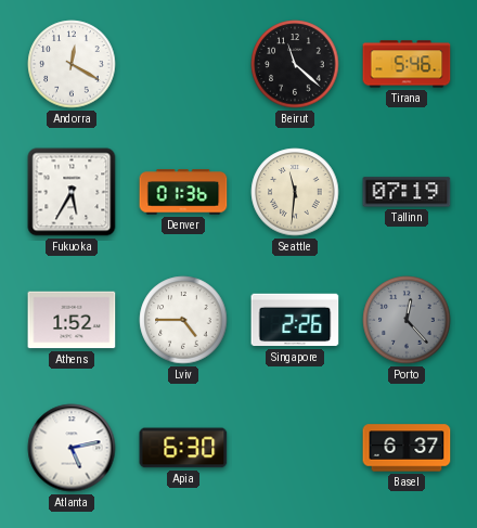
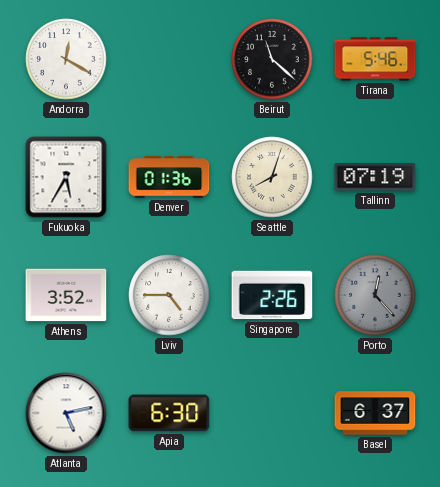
Seattle: 11:31 -> 8:03 (272, 177)
Athens: 1:52 -> 3:52 (66, 295)
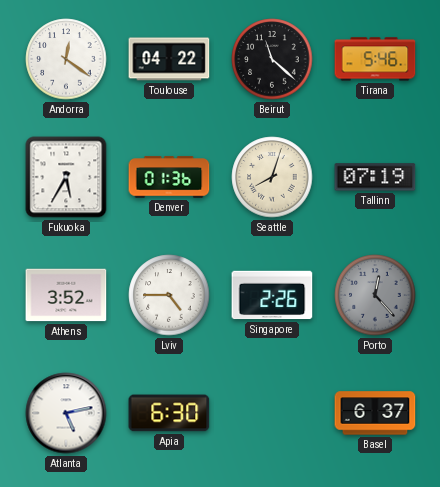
Andorra: 12:20 -> 12:21 (66, 59)
Toulouse: none -> 04:22 (169, 59)
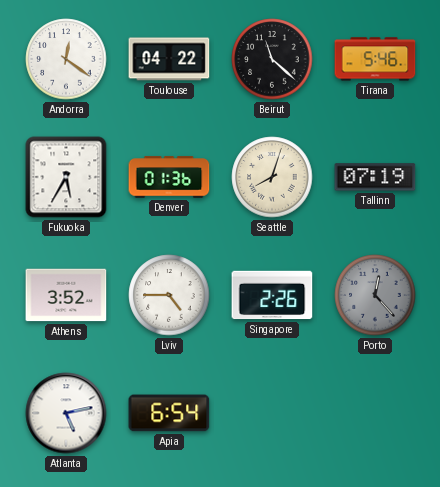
Apia: 6:30 -> 6:54 (169, 413)
Basel: 6:37 -> none (375, 413)
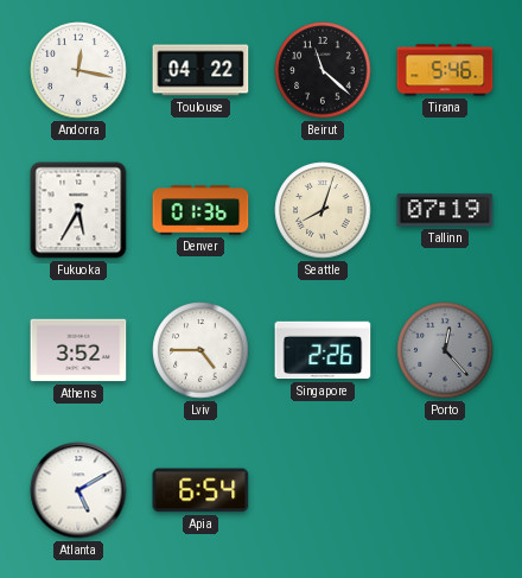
Andorra: 12:21 -> 12:17 (78, 70)
Atlanta: 5:13 -> 5:10 (78, 490)
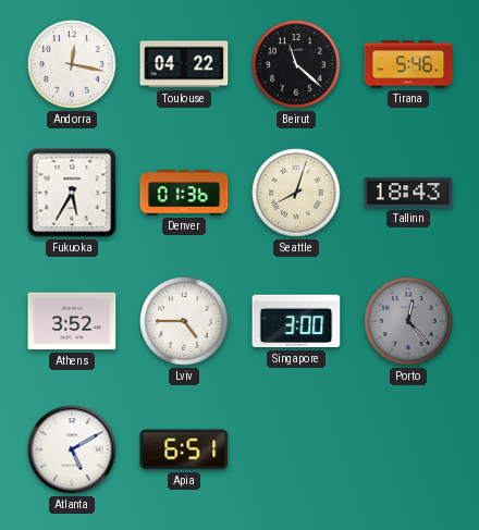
Tallinn: 07:19 -> 18:43 (408, 193)
Singapore: 2:26 -> 3:00 (296, 321)
Apia: 6:54 -> 6:51 (184, 449)
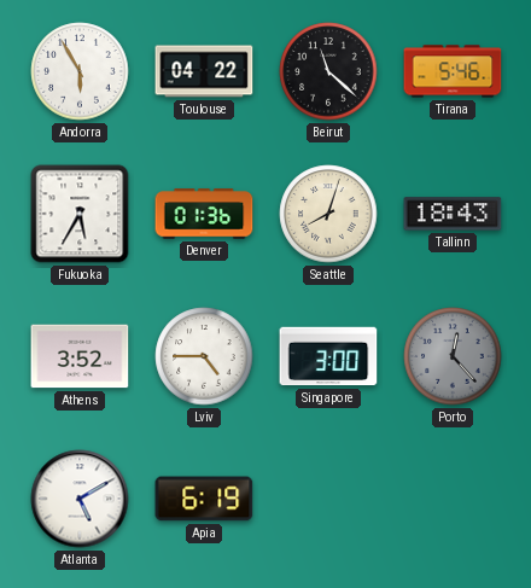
Andorra: 12:17 -> 5:55 (80, 71)
Apia: 6:51 -> 6:19 (204, 499)
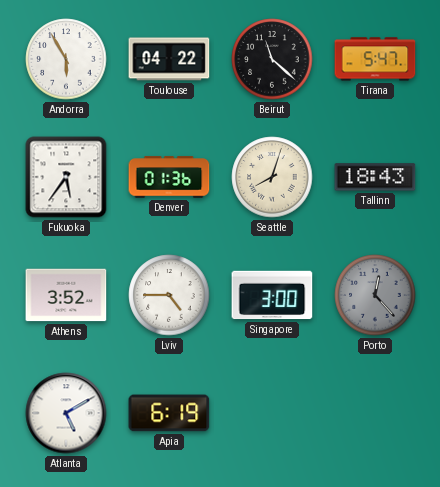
Tirana: 5:46 -> 5:47 (375, 59)
Fukuoka: 5:35 -> 5:36 (66, 177)
